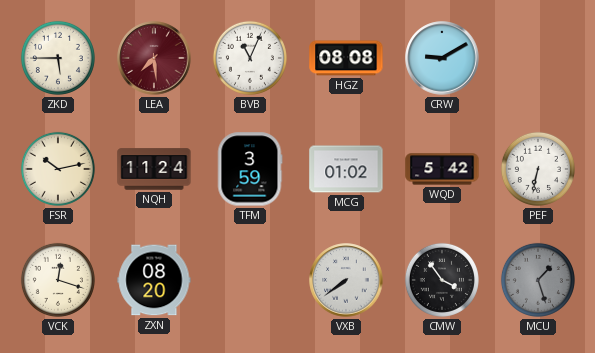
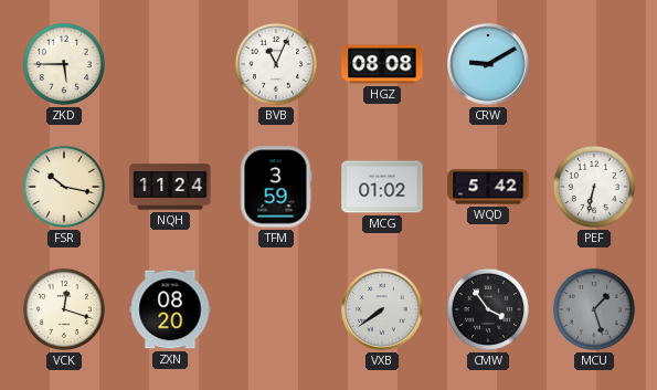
LEA: 7:29 -> none (154, 58)
FSR: 10:13 -> 10:17 (64, 187)
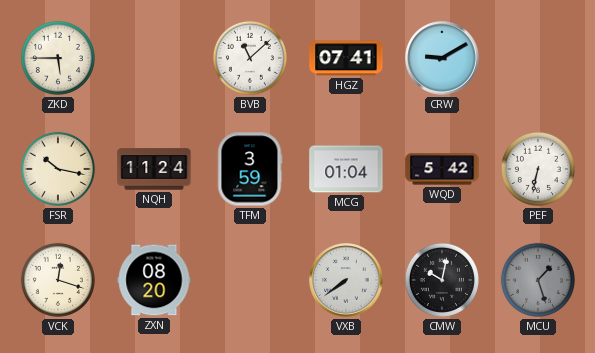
BVB: 11:04 -> 11:08 (250, 58)
HGZ: 08:08 -> 07:41 (346, 58)
MCG: 01:02 -> 01:04 (346, 169)
CMW: 3:54 -> 10:02 (442, 280)
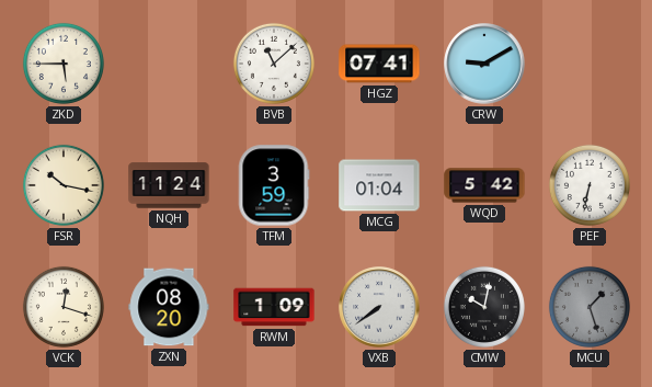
RWM: none -> 1:09 (274, 307)
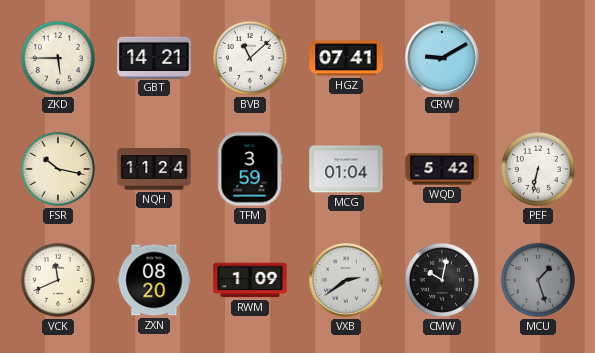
GBT: none -> 14:21 (154, 57)
VCK: 12:18 -> 11:41 (58, 280)
VXB: 7:39 -> 2:39 (346, 280)
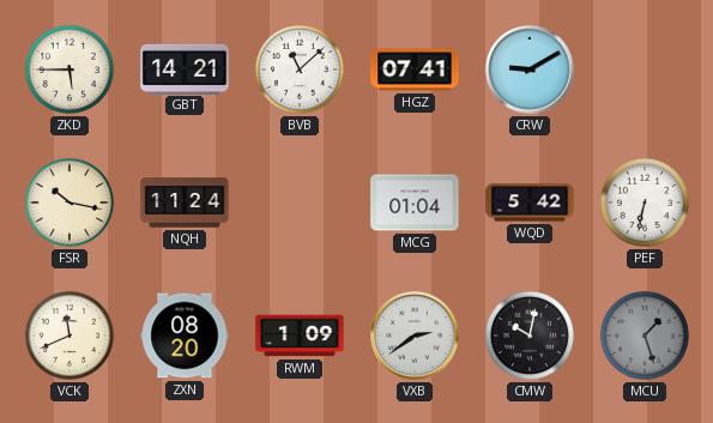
TFM: 3:59 -> none (250, 169)
